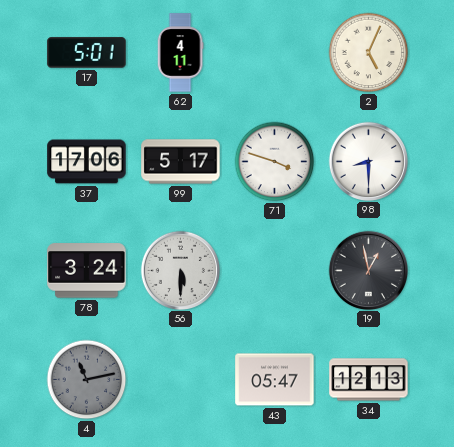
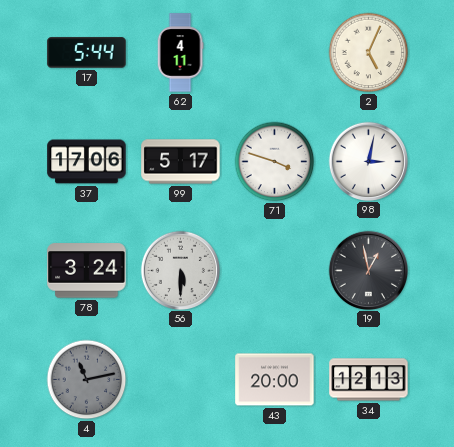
17: 5:01 -> 5:44 (87, 53)
98: 8:30 -> 3:02 (368, 161)
43: 05:47 -> 20:00 (275, 380)
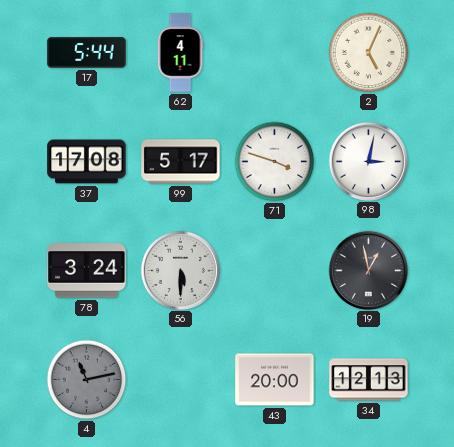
37: 17:06 -> 17:08 (87, 162)
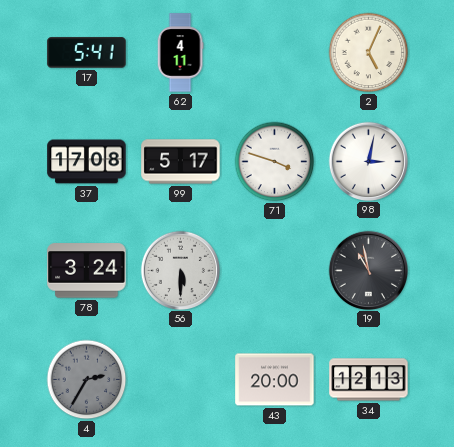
17: 5:44 -> 5:41 (87, 53)
19: 12:58 -> 10:58 (368, 270)
4: 11:13 -> 2:35 (87, 380)
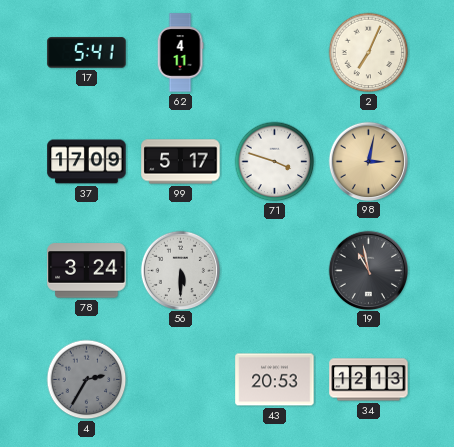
2: 5:04 -> 7:04 (369, 53)
37: 17:08 -> 17:09 (87, 162)
98 dial: white -> champagne (368, 161)
43: 20:00 -> 20:53 (275, 380)
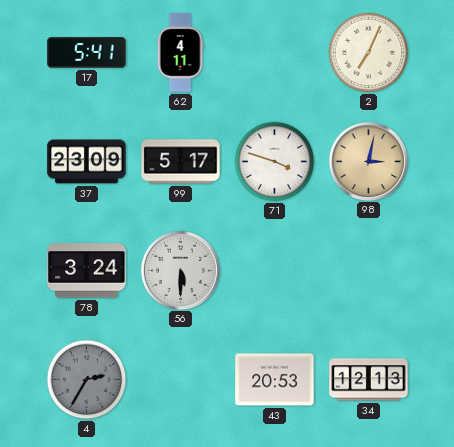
37: 17:09 -> 23:09 (87, 162)
19: 10:58 -> none (368, 270)
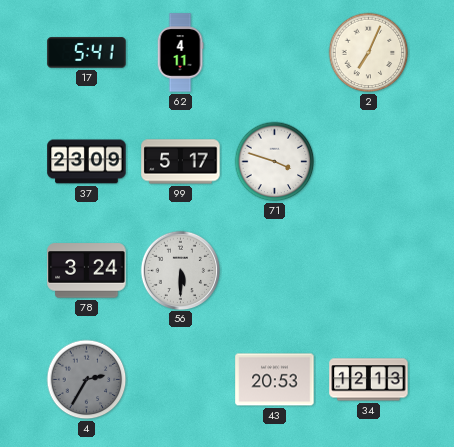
98: 3:02 -> none (368, 161)
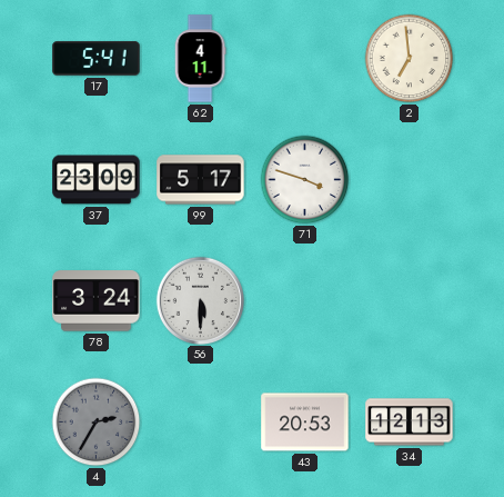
2: 7:04 -> 6:59 (410, 59)
